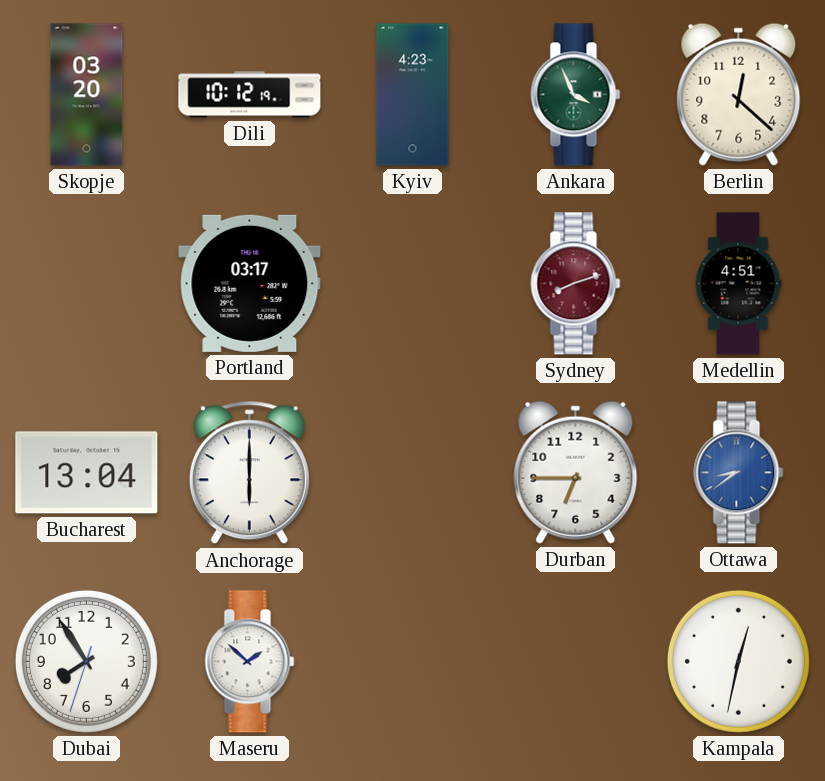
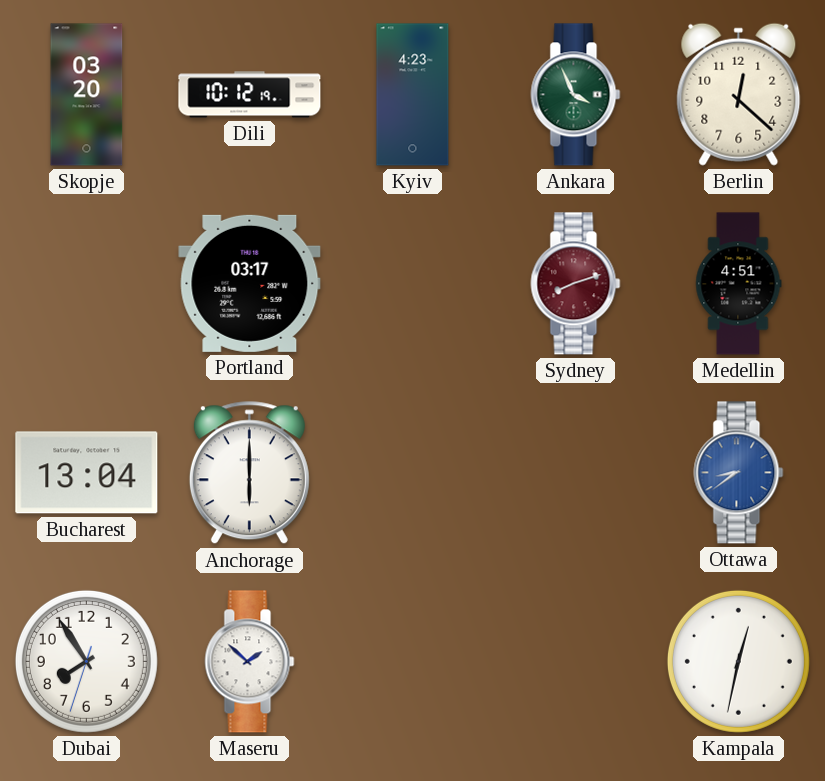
Durban: 6:45 -> none (576, 472)
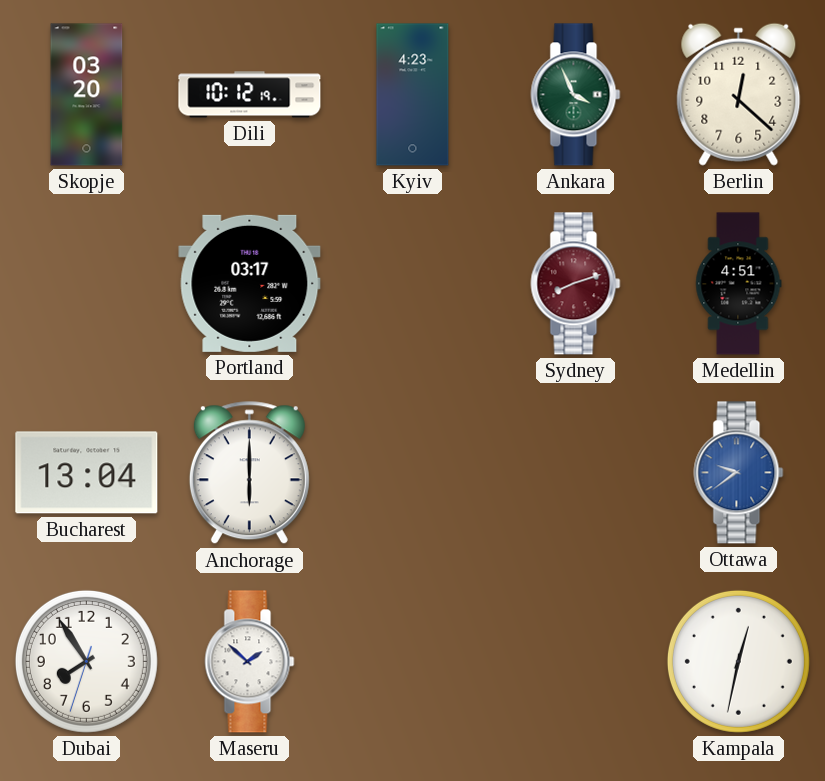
Ottawa: 8:39 -> 9:39 (739, 473)
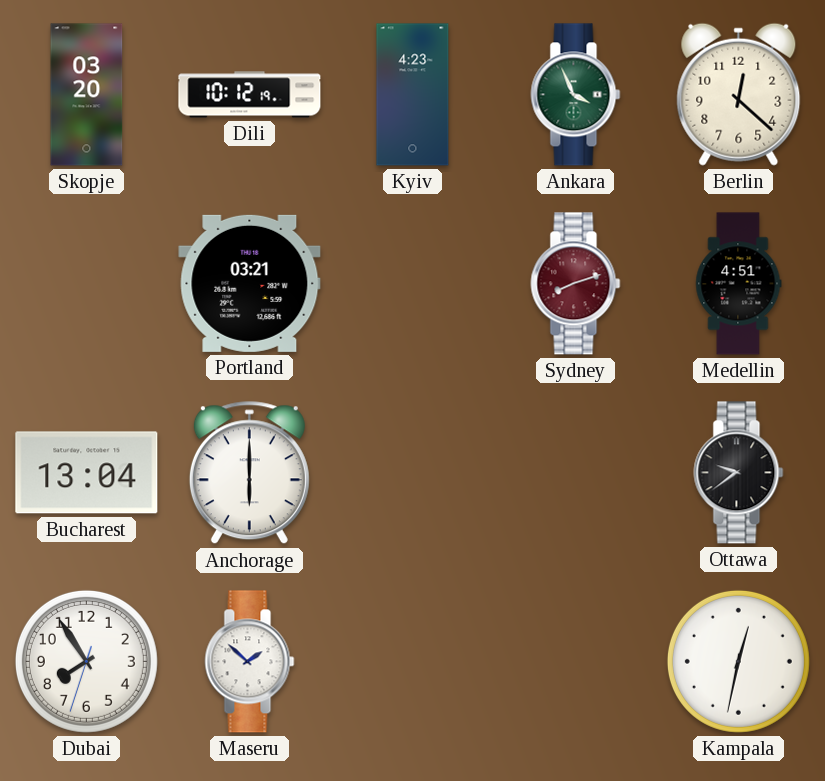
Portland: 03:17 -> 03:21 (250, 283)
Ottawa dial: blue -> black (739, 473)
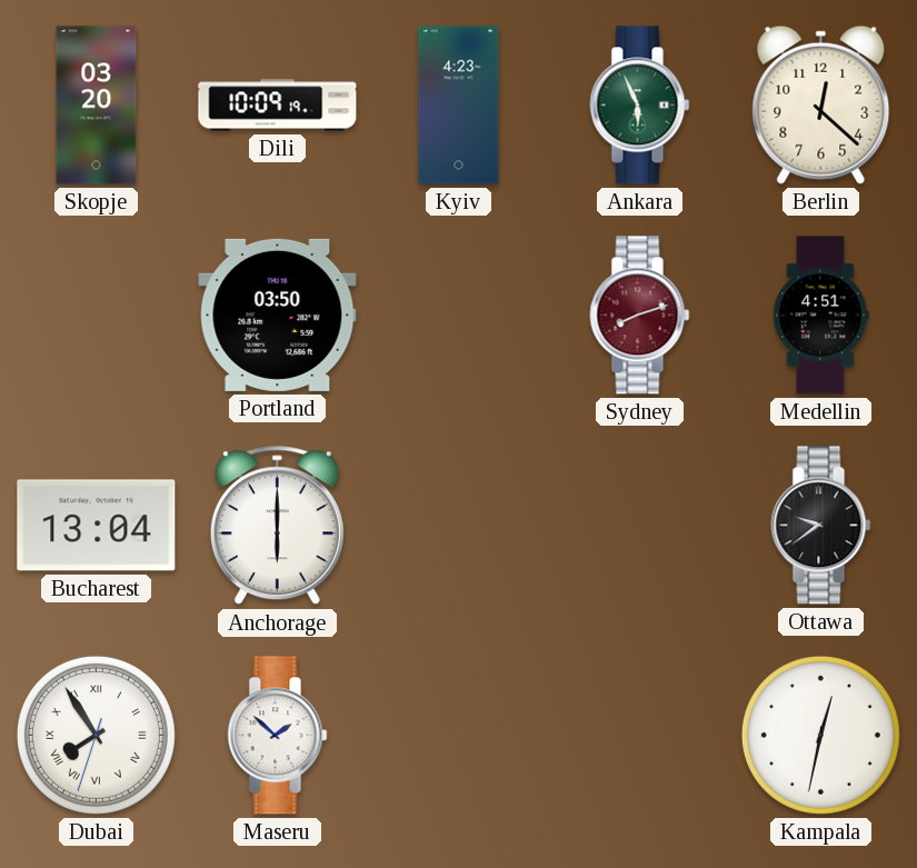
Dili: 10:12 -> 10:09 (278, 106)
Ankara: 3:56 -> 5:56 (640, 106)
Portland: 03:21 -> 03:50 (278, 315)
Dubai numerals: Arabic -> Roman (96, 735)
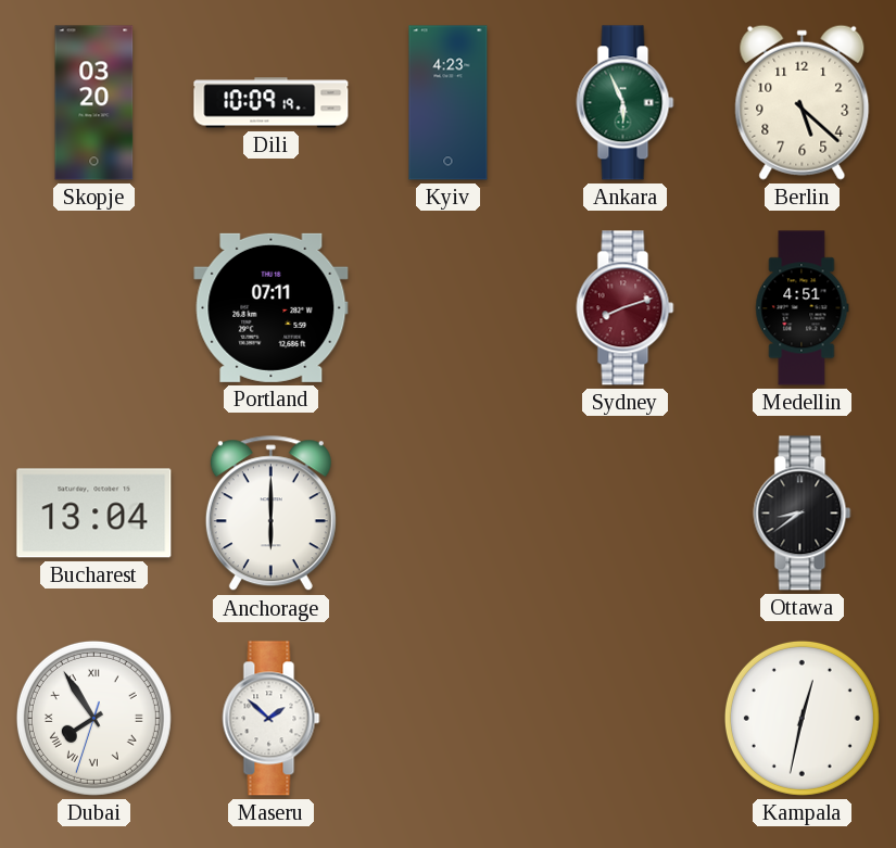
Berlin: 12:22 -> 5:22 (803, 102)
Portland: 03:50 -> 07:11 (272, 307)
Ottawa: 9:39 -> 8:39 (803, 514)
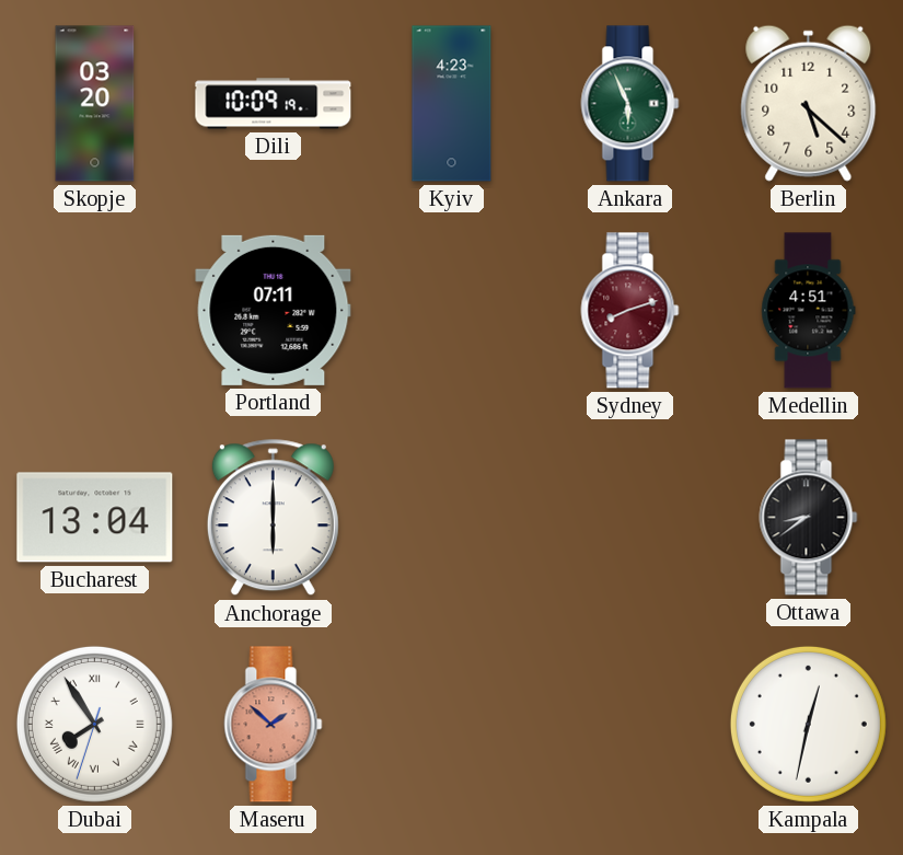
Maseru dial: white -> salmon (274, 725)
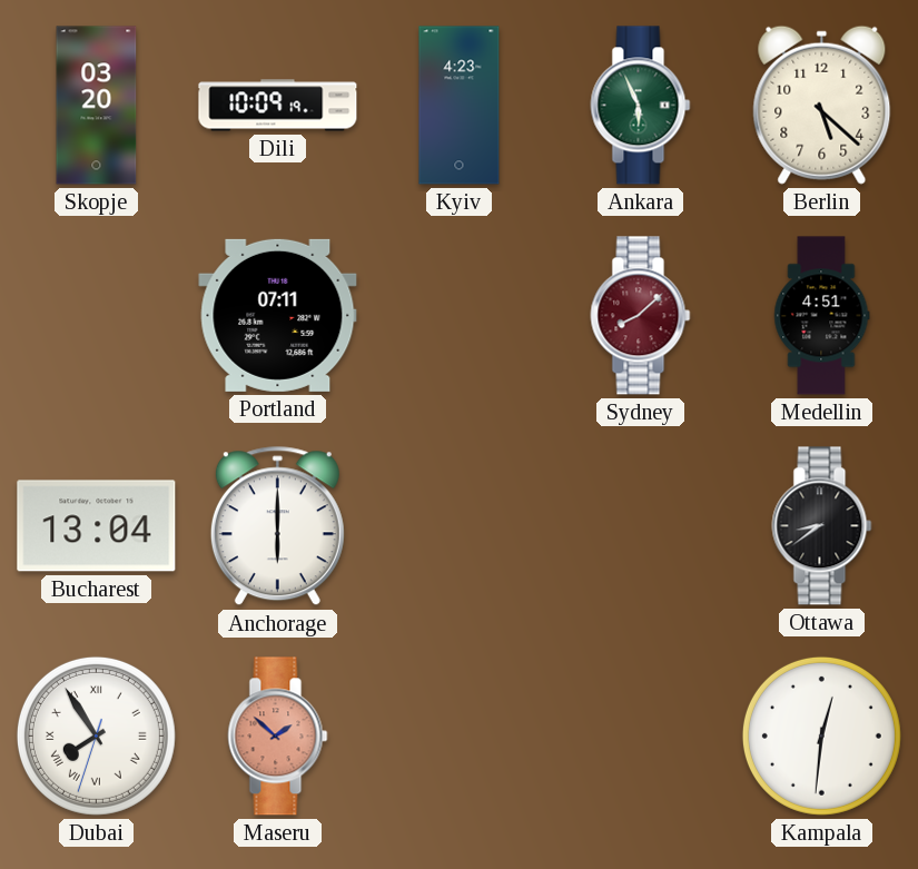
Sydney: 8:12 -> 8:08 (641, 316)
Kampala: 12:32 -> 12:31 (821, 735)
